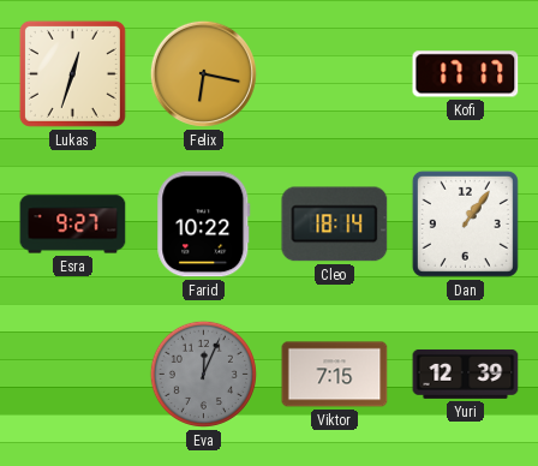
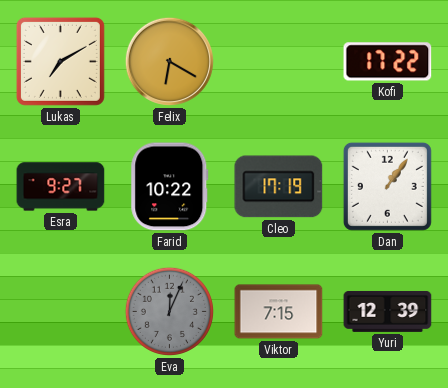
Lukas: 12:33 -> 7:10 (60, 61)
Felix: 6:17 -> 6:20 (169, 61)
Kofi: 17:17 -> 17:22 (388, 62)
Cleo: 18:14 -> 17:19 (279, 187)
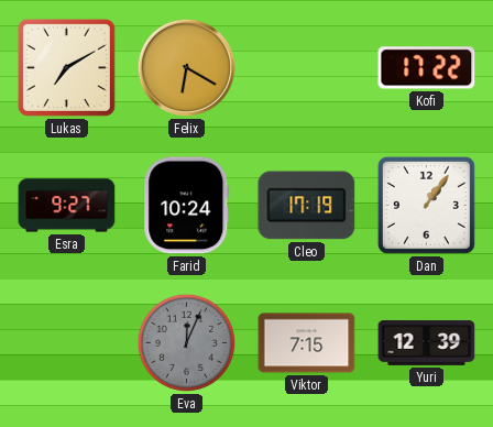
Farid: 10:22 -> 10:24 (187, 206)
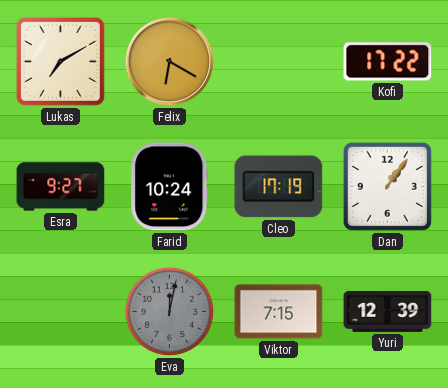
Eva: 12:04 -> 12:02 (169, 311)
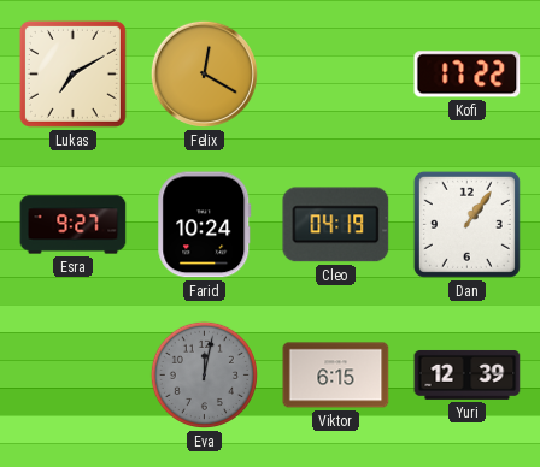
Felix: 6:20 -> 12:20 (204, 73)
Cleo: 17:19 -> 04:19 (336, 225)
Viktor: 7:15 -> 6:15 (336, 376)
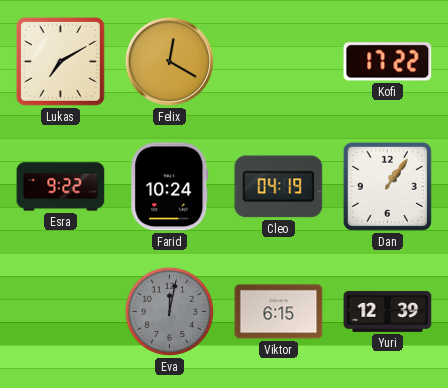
Esra: 9:27 -> 9:22 (61, 187)
